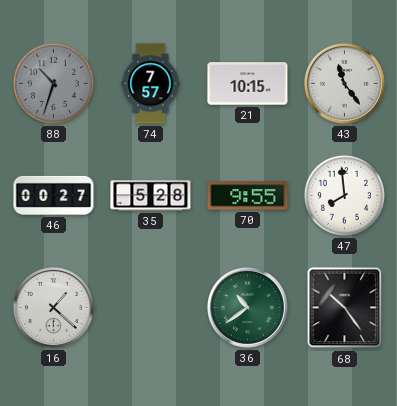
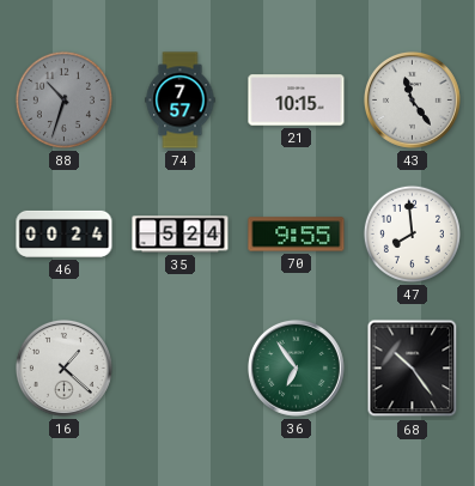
46: 00:27 -> 00:24 (65, 233)
35: 5:28 -> 5:24 (181, 235)
36: 10:39 -> 6:54 (296, 367)
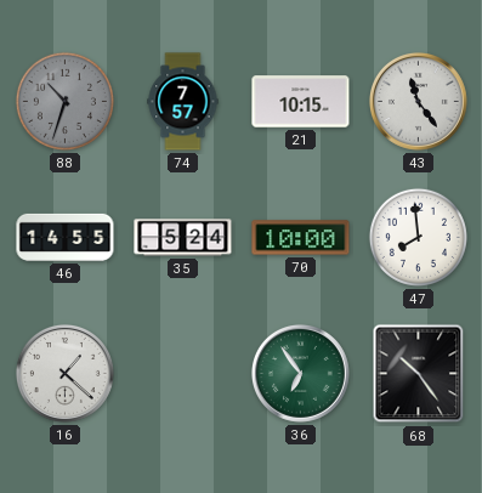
46: 00:24 -> 14:55 (66, 237)
70: 9:55 -> 10:00 (301, 238)
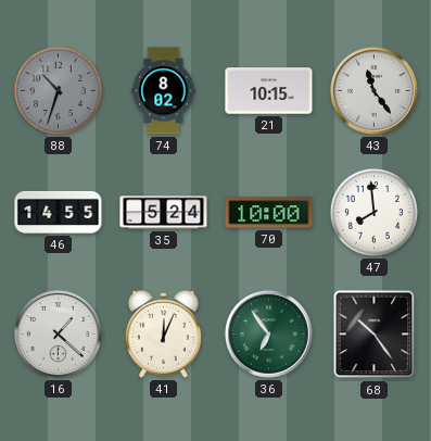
74: 7:57 -> 8:02 (164, 91)
41: none -> 12:04 (163, 333)
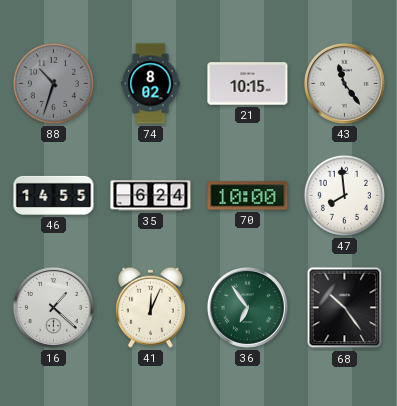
35: 5:24 -> 6:24 (151, 196)
